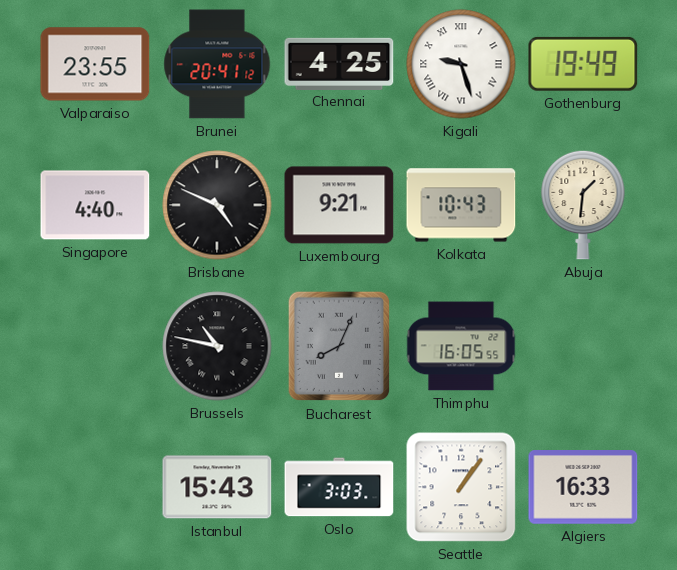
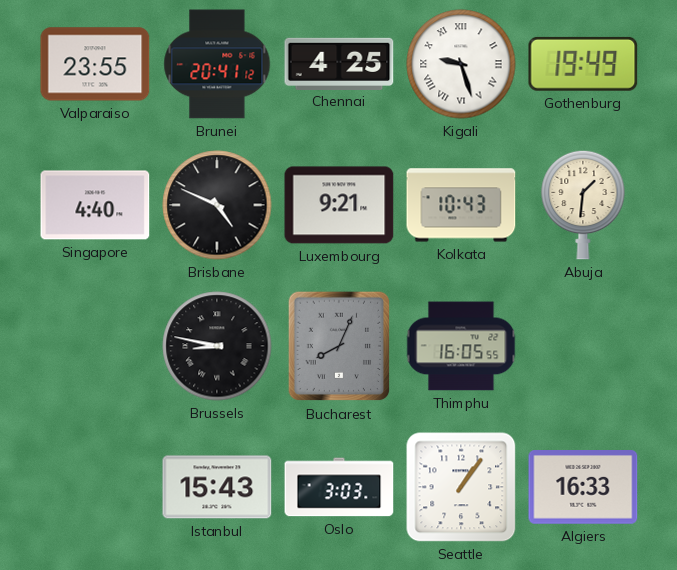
Brussels: 10:47 -> 8:47 (217, 346)
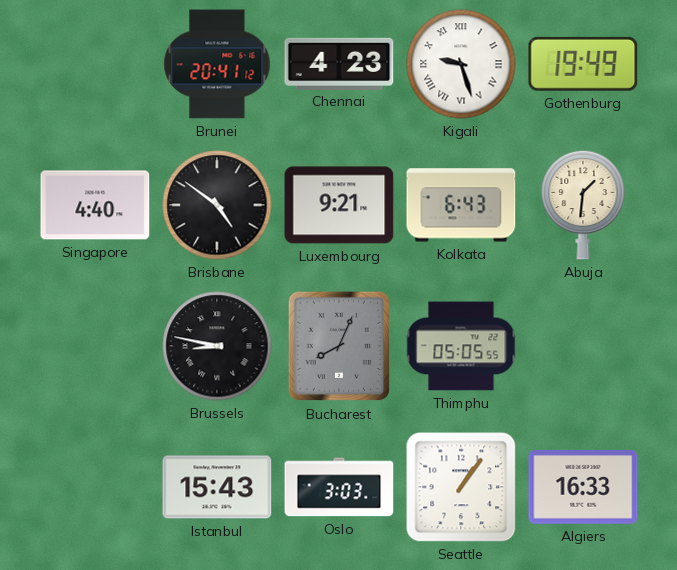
Valparaiso: 23:55 -> none (95, 64)
Chennai: 4:25 -> 4:23 (339, 63)
Brisbane: 4:49 -> 4:51 (217, 205)
Kolkata: 10:43 -> 6:43 (461, 205)
Thimphu: 16:05 -> 05:05 (461, 346)
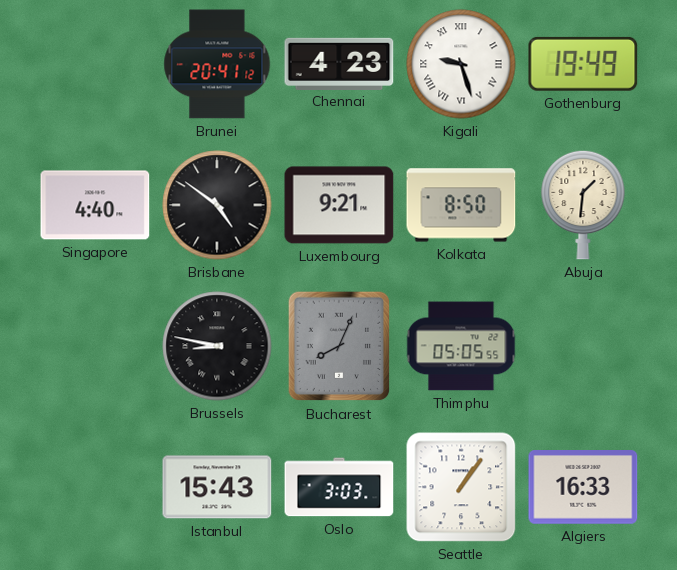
Kolkata: 6:43 -> 8:50 (461, 205)
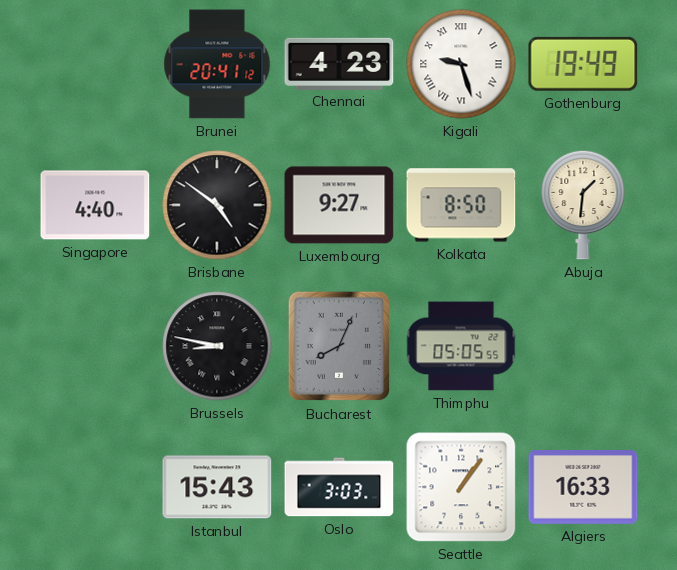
Luxembourg: 9:21 -> 9:27 (339, 205)
